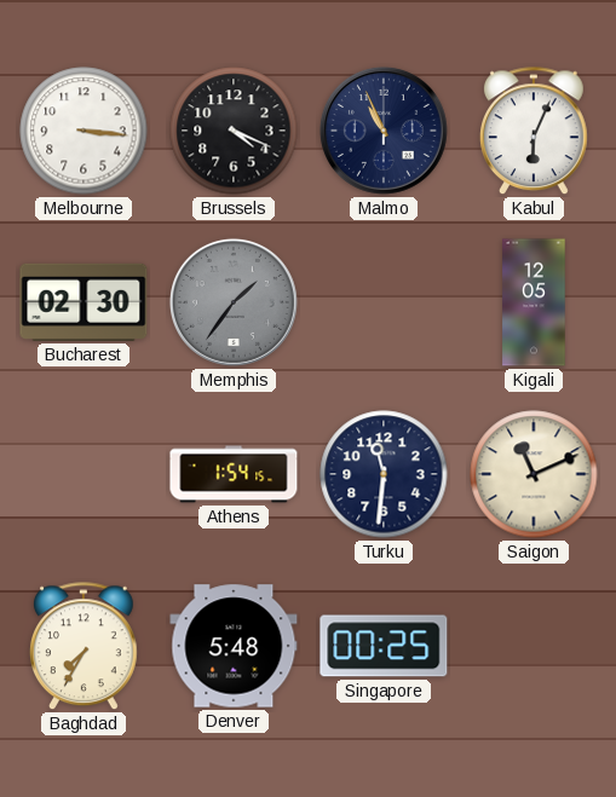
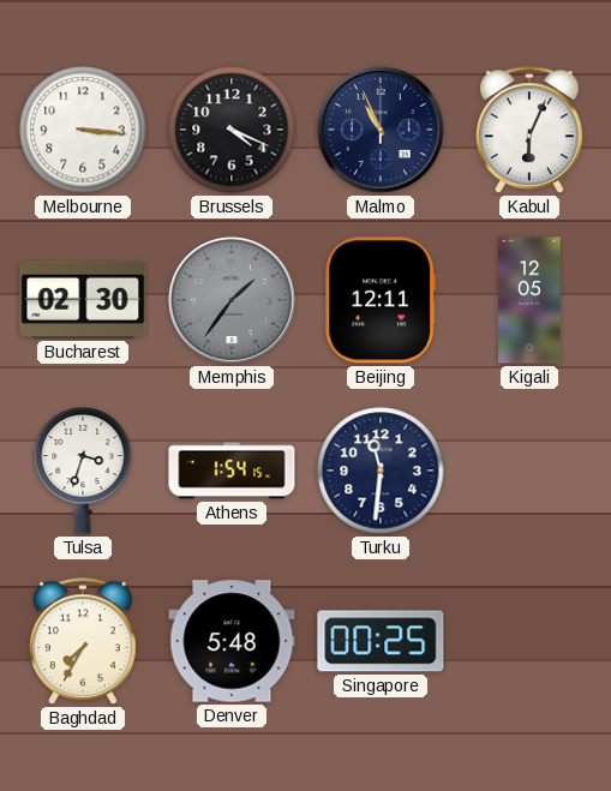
Beijing: none -> 12:11 (381, 300)
Tulsa: none -> 3:33 (83, 471)
Saigon: 11:11 -> none (534, 474)
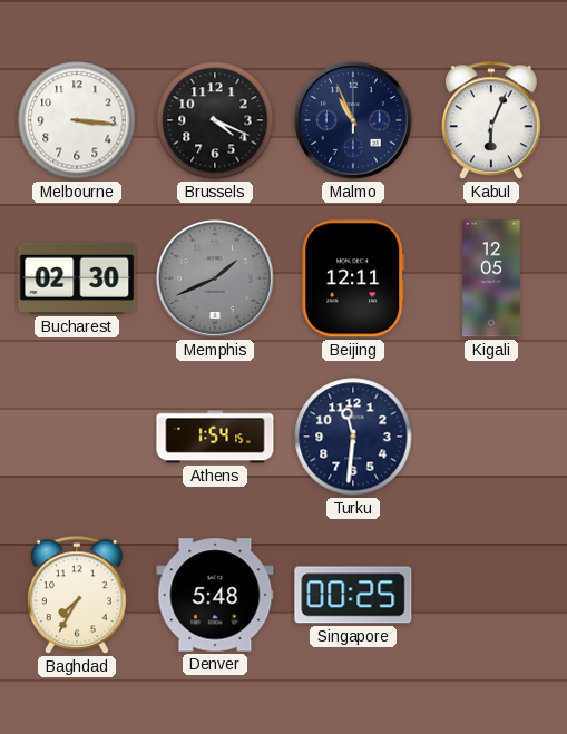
Memphis: 1:36 -> 1:41 (215, 278)
Tulsa: 3:33 -> none (83, 471)
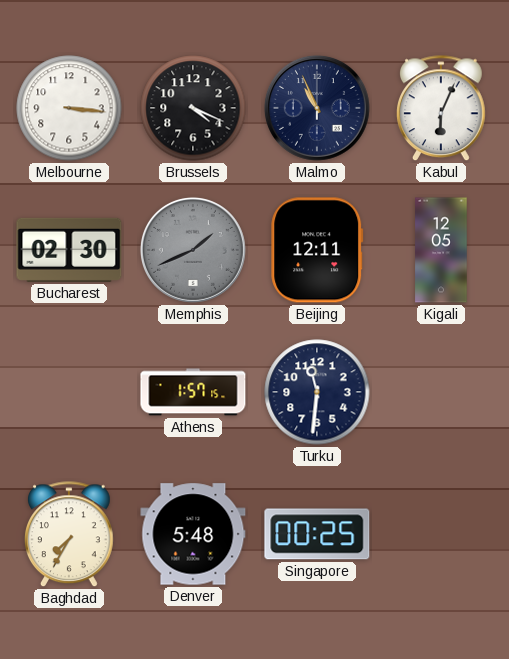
Athens: 1:54 -> 1:57 (193, 392)
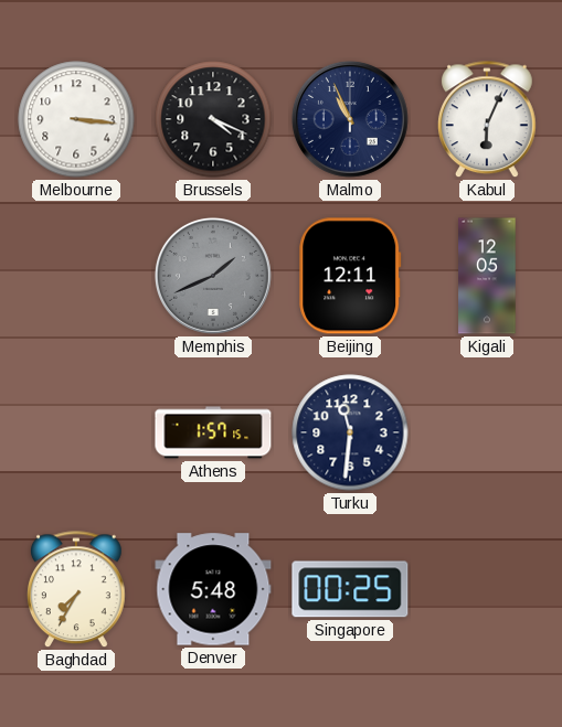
Bucharest: 02:30 -> none (69, 250)
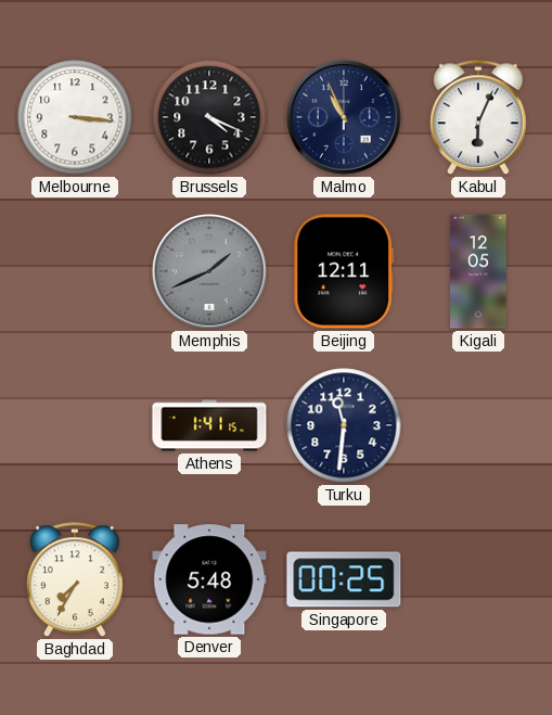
Athens: 1:57 -> 1:41 (209, 425)
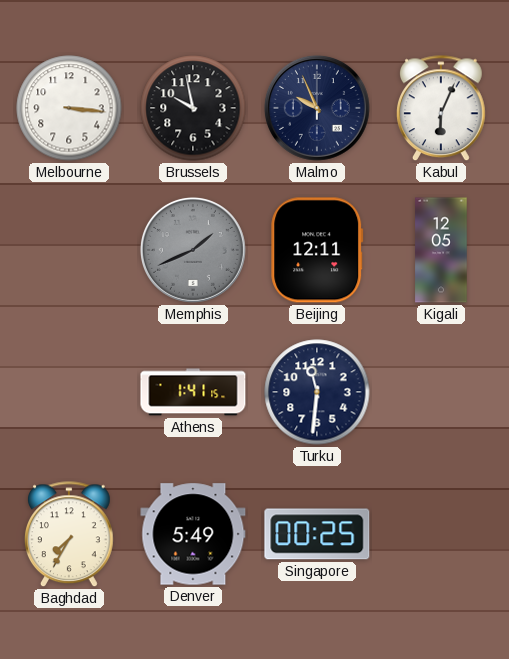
Brussels: 4:19 -> 9:58 (193, 108)
Malmo: 10:56 -> 9:56 (317, 108)
Denver: 5:48 -> 5:49 (193, 534)
